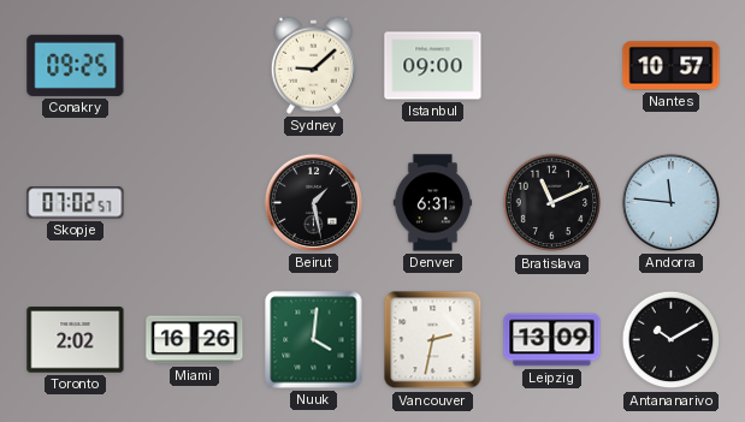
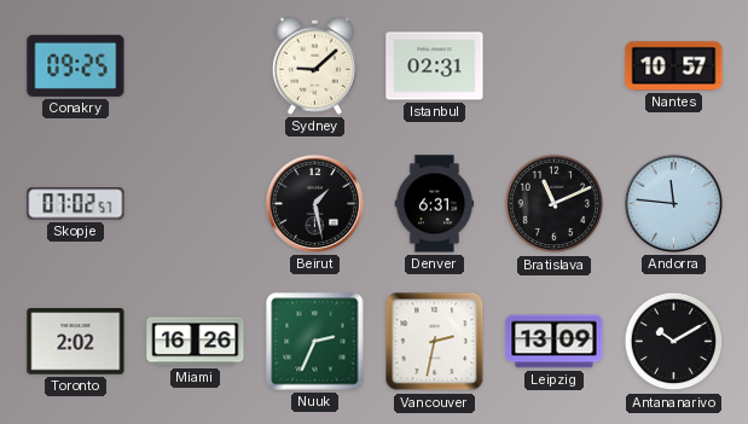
Istanbul: 09:00 -> 02:31 (435, 66)
Nuuk: 4:01 -> 2:34 (315, 342)
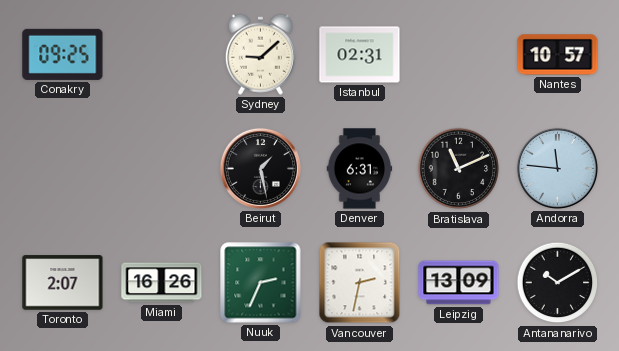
Skopje: 07:02 -> none (76, 204)
Toronto: 2:02 -> 2:07 (63, 283)
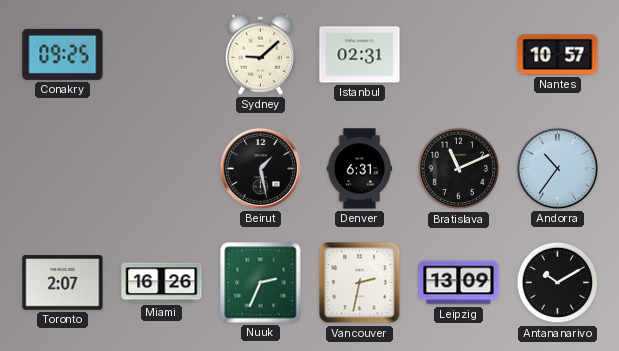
Andorra: 11:46 -> 10:36 (557, 168)
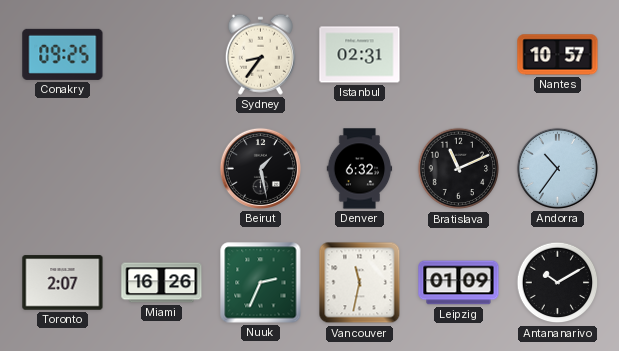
Sydney: 9:08 -> 8:36 (260, 54)
Denver: 6:31 -> 6:32 (360, 169)
Vancouver: 2:32 -> 11:32 (360, 283)
Leipzig: 13:09 -> 01:09 (459, 283)
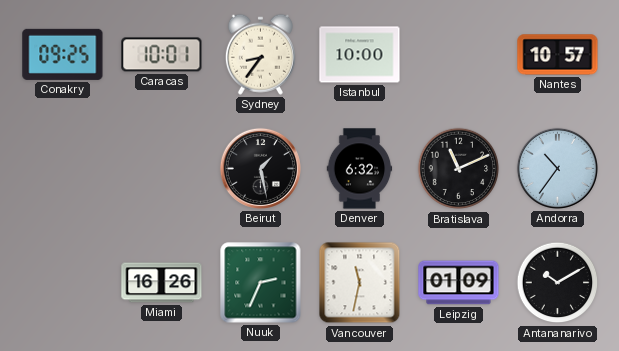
Caracas: none -> 10:01 (162, 55)
Istanbul: 02:31 -> 10:00 (360, 55)
Toronto: 2:07 -> none (63, 283)
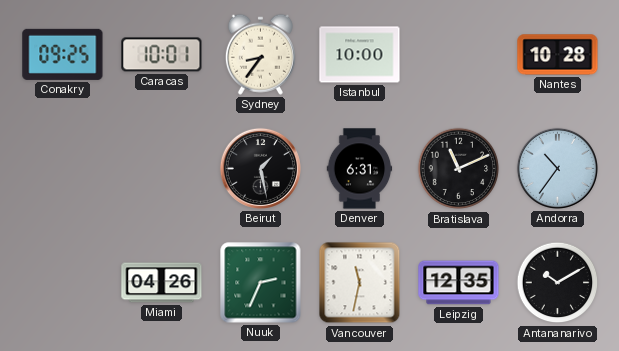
Nantes: 10:57 -> 10:28 (558, 55)
Denver: 6:32 -> 6:31 (360, 169)
Miami: 16:26 -> 04:26 (162, 283)
Leipzig: 01:09 -> 12:35 (459, 283)
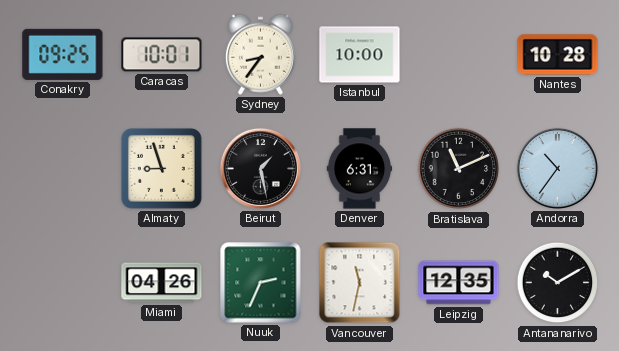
Almaty: none -> 8:57 (161, 168)
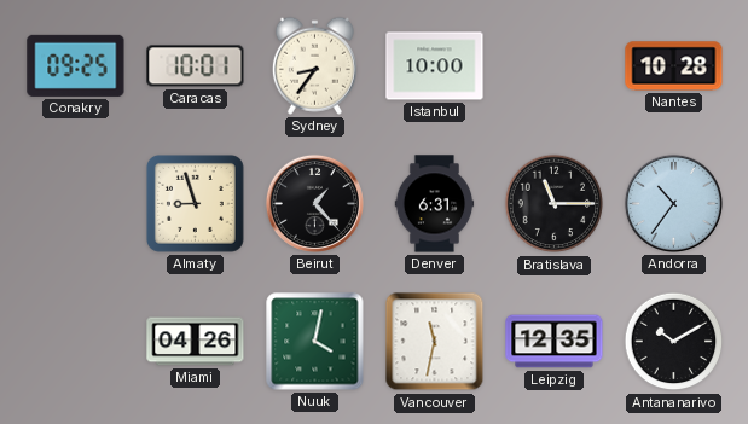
Beirut: 1:28 -> 1:23 (314, 203)
Bratislava: 11:11 -> 11:15 (555, 204)
Nuuk: 2:34 -> 4:02 (315, 342)
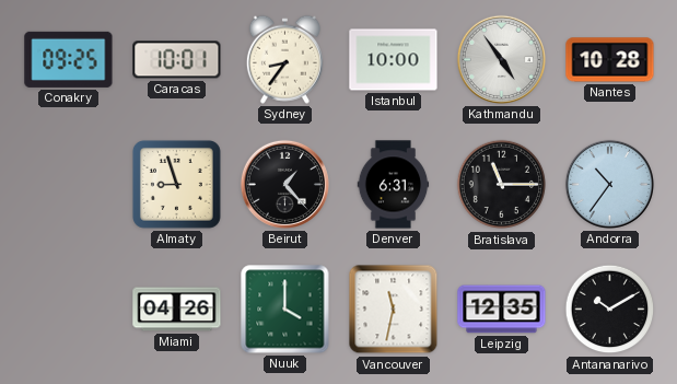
Kathmandu: none -> 4:54 (501, 59)
Nuuk: 4:02 -> 4:00 (285, 310)
